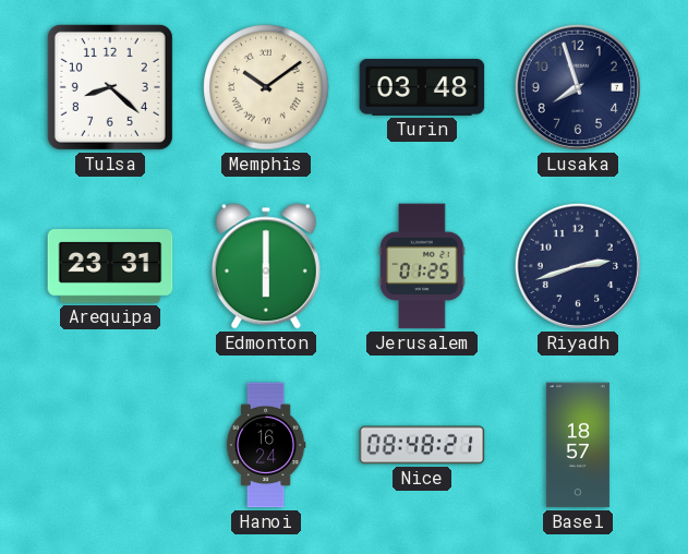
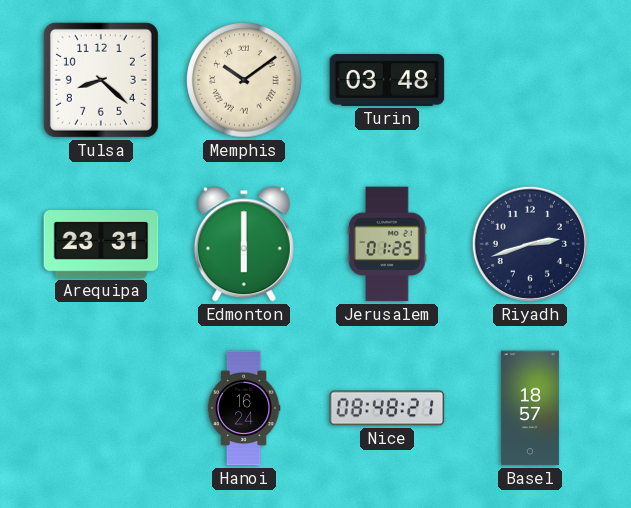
Lusaka: 7:57 -> none (578, 87)
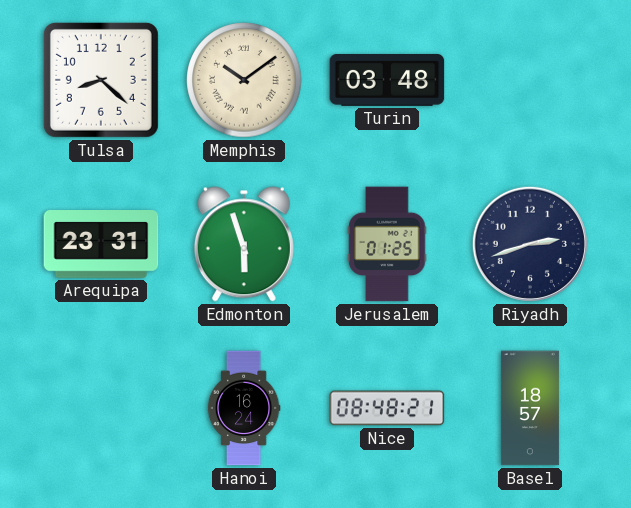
Edmonton: 6:00 -> 5:57 (244, 244)
